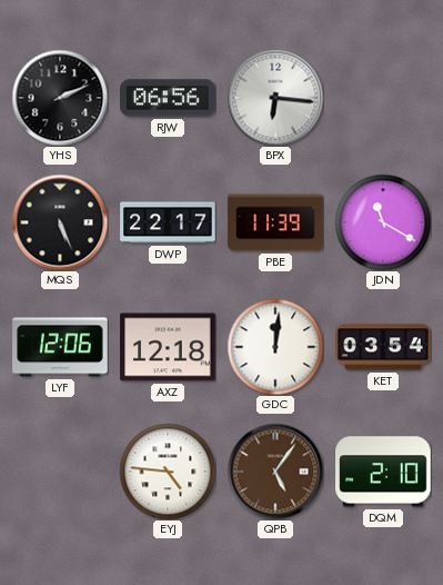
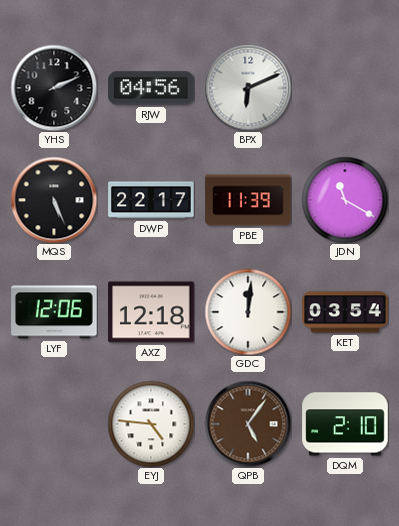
RJW: 06:56 -> 04:56 (151, 88)
BPX: 6:16 -> 6:11 (248, 88)
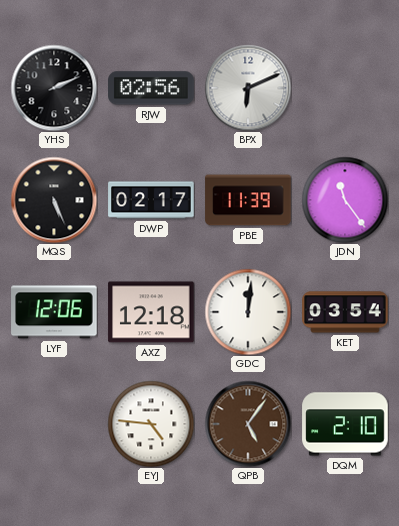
RJW: 04:56 -> 02:56 (151, 88)
DWP: 22:17 -> 02:17 (151, 200)
JDN: 11:20 -> 11:24 (345, 200)
